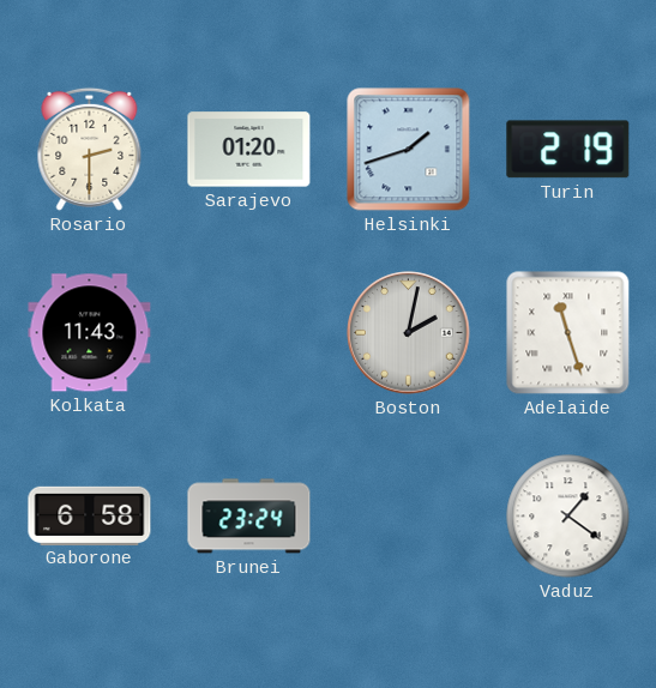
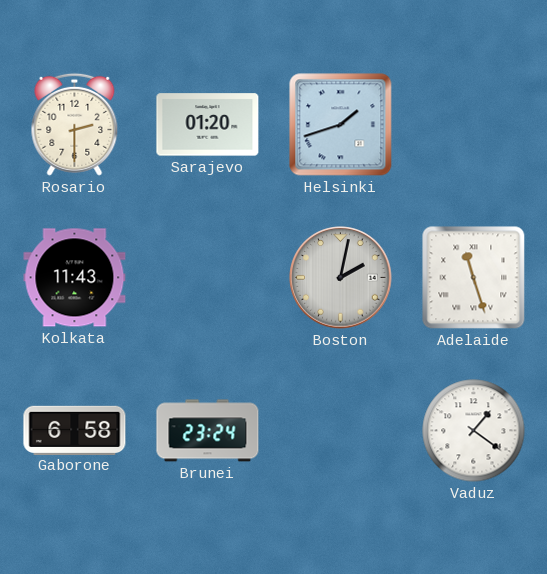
Turin: 2:19 -> none (568, 150)
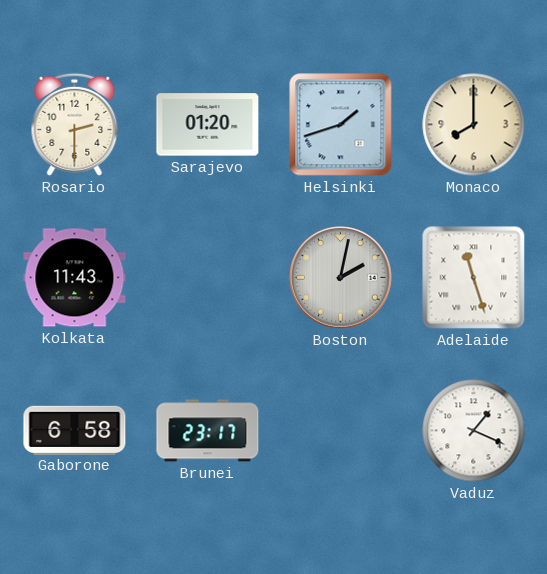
Monaco: none -> 8:00 (474, 125)
Brunei: 23:24 -> 23:17 (208, 431)
Vaduz: 1:21 -> 1:19 (474, 431)
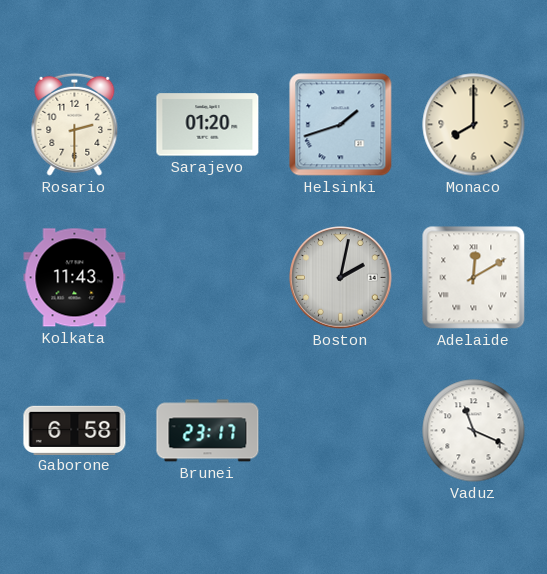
Adelaide: 11:27 -> 12:10 (474, 278)
Vaduz: 1:19 -> 11:19 (474, 431)
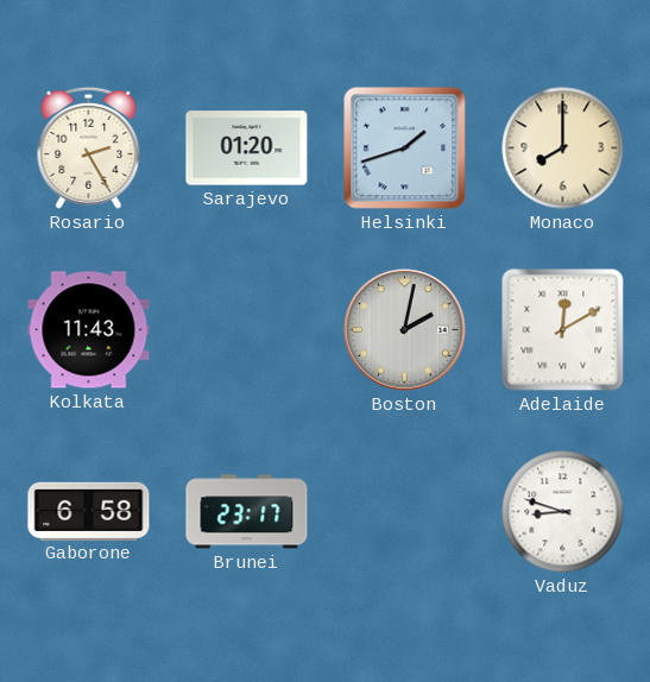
Rosario: 2:30 -> 2:25 (89, 147)
Vaduz: 11:19 -> 8:48 (563, 512)
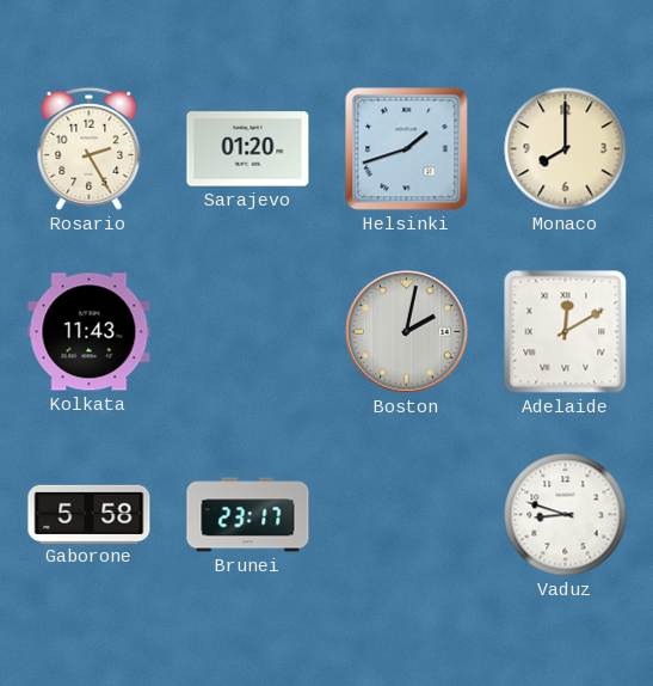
Gaborone: 6:58 -> 5:58 (90, 514)
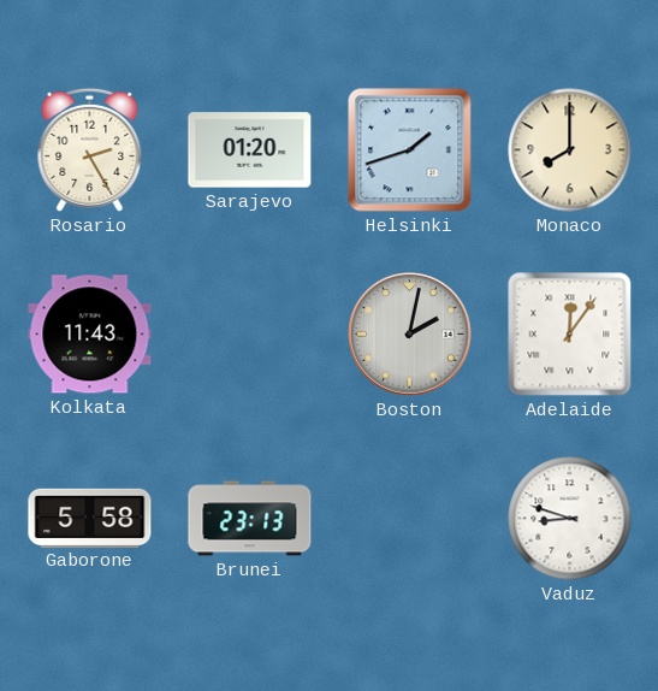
Adelaide: 12:10 -> 12:06 (570, 335)
Brunei: 23:17 -> 23:13 (250, 519)
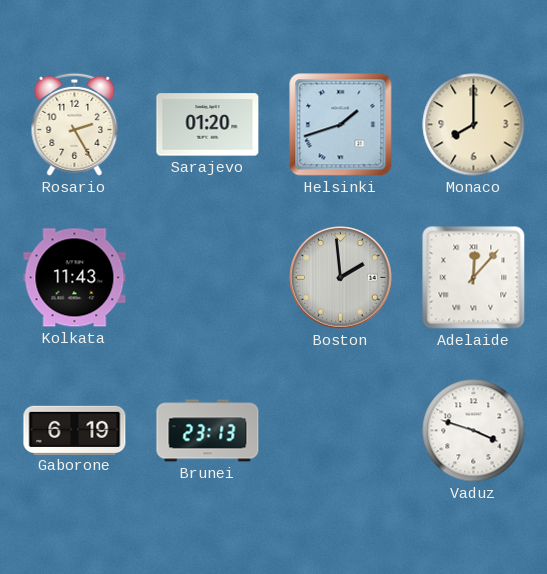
Boston: 2:02 -> 1:59 (341, 278)
Adelaide: 12:06 -> 12:07 (474, 278)
Gaborone: 5:58 -> 6:19 (75, 430)
Vaduz: 8:48 -> 3:48 (474, 431)
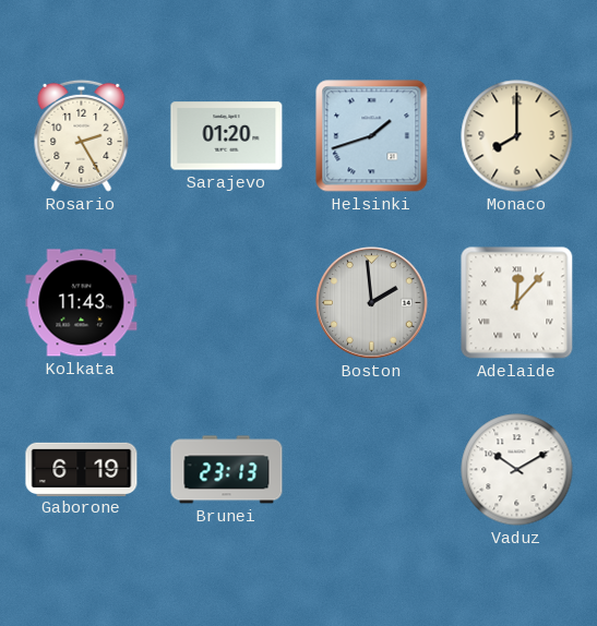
Vaduz: 3:48 -> 10:10 (517, 470)
